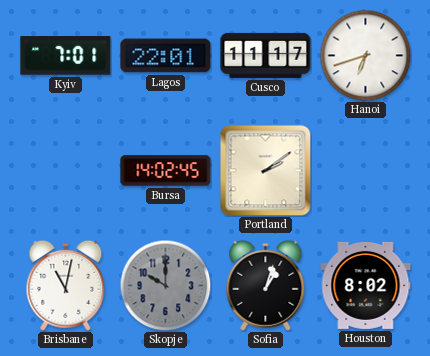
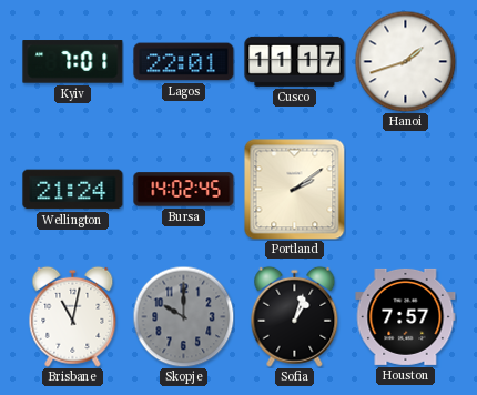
Hanoi: 6:42 -> 1:42 (405, 61)
Wellington: none -> 21:24 (73, 190)
Houston: 8:02 -> 7:57 (406, 316)
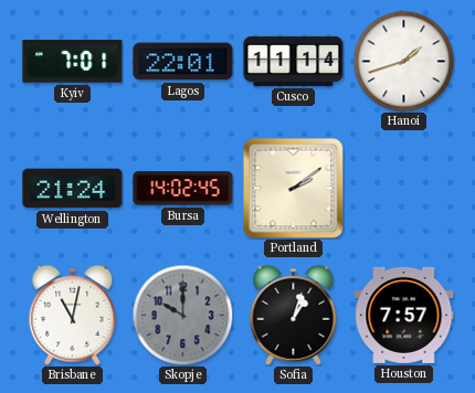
Cusco: 11:17 -> 11:14 (294, 61)
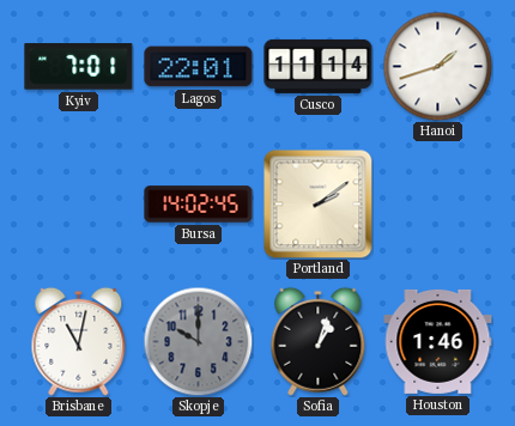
Wellington: 21:24 -> none (73, 189)
Houston: 7:57 -> 1:46 (438, 341)
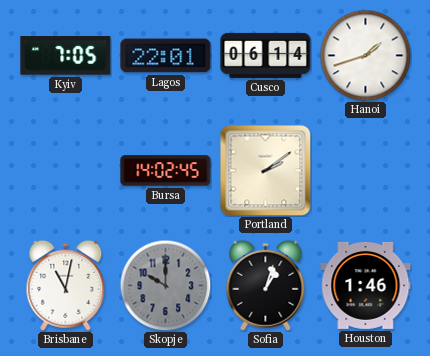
Kyiv: 7:01 -> 7:05 (66, 56)
Cusco: 11:14 -> 06:14 (266, 55)
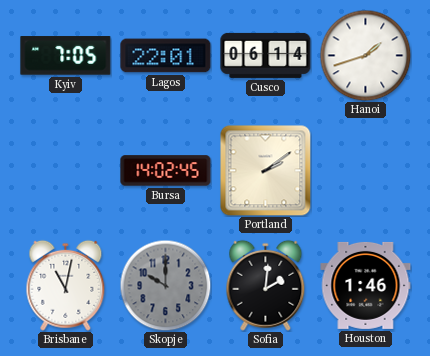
Sofia: 1:03 -> 2:01 (266, 285)
